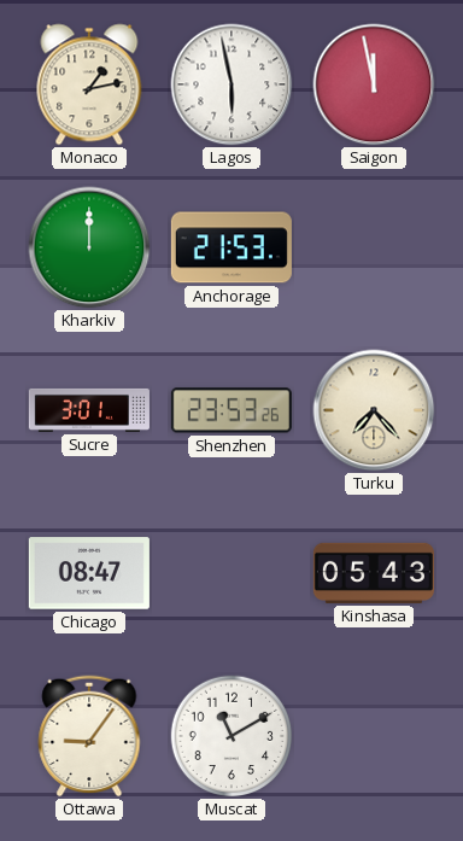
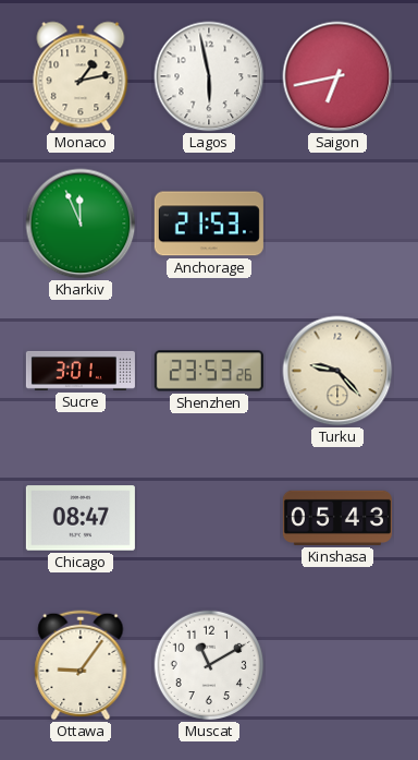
Saigon: 11:58 -> 6:43 (337, 76)
Kharkiv: 12:00 -> 11:56 (81, 224)
Turku: 7:23 -> 9:23 (337, 371)
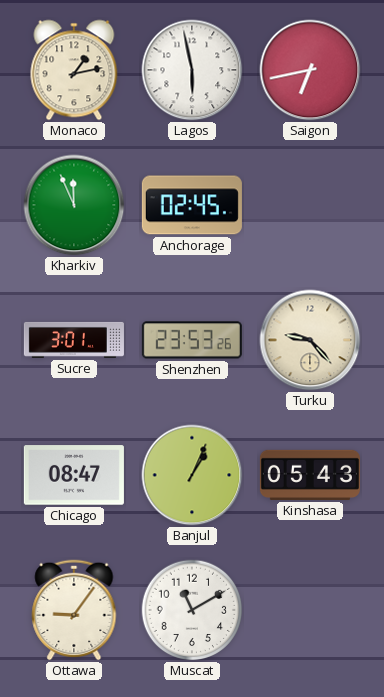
Anchorage: 21:53 -> 02:45 (192, 205)
Banjul: none -> 1:04 (192, 475)
